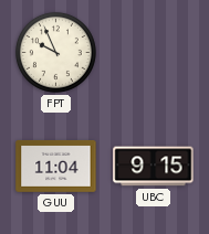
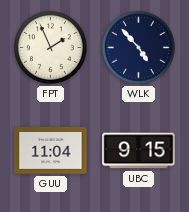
FPT: 9:56 -> 1:56 (50, 47)
WLK: none -> 4:53 (138, 47)
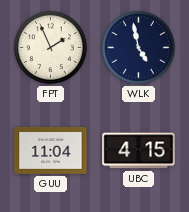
WLK: 4:53 -> 4:58 (138, 47)
UBC: 9:15 -> 4:15 (139, 151)
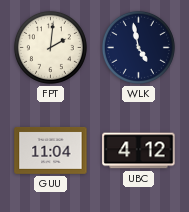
FPT: 1:56 -> 2:01 (50, 47)
UBC: 4:15 -> 4:12 (139, 151)
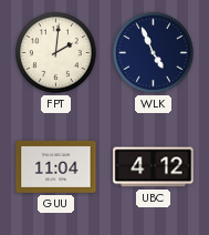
WLK: 4:58 -> 4:56 (153, 52)
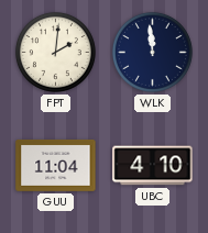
WLK: 4:56 -> 11:59 (152, 52)
UBC: 4:12 -> 4:10 (153, 166)
